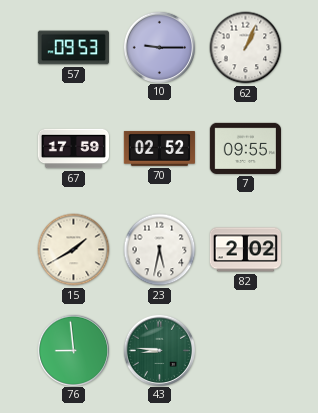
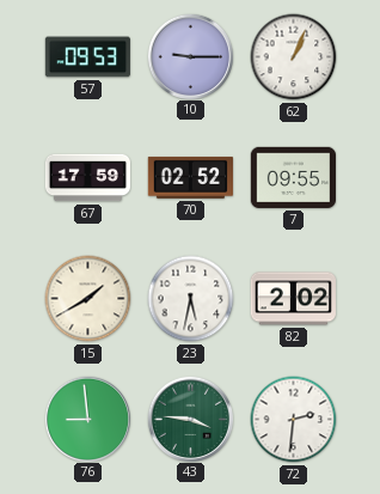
43: 8:46 -> 3:46 (190, 419)
72: none -> 2:31 (294, 420)
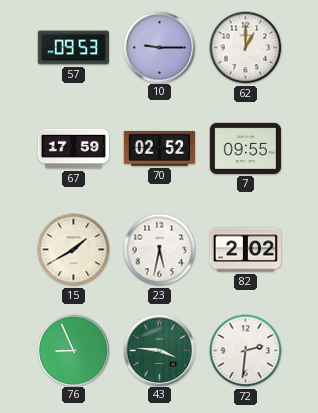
62: 1:04 -> 1:00 (246, 48)
76: 8:59 -> 8:56 (73, 350)
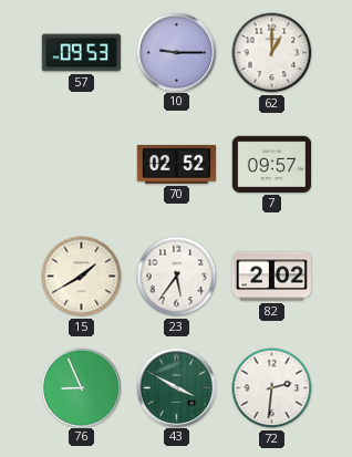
67: 17:59 -> none (73, 149)
7: 09:55 -> 09:57 (271, 164)
23: 5:32 -> 5:36 (177, 277)
43: 3:46 -> 3:50 (176, 387)
